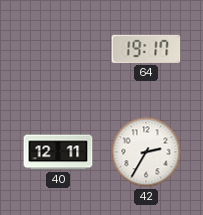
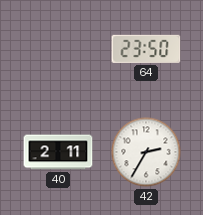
64: 19:17 -> 23:50 (146, 49)
40: 12:11 -> 2:11 (58, 152)
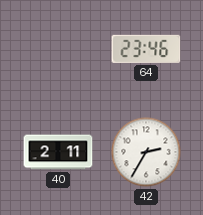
64: 23:50 -> 23:46 (146, 49)
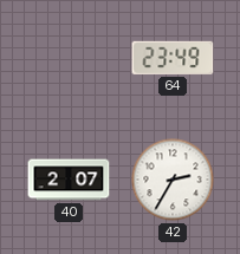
64: 23:46 -> 23:49 (173, 58)
40: 2:11 -> 2:07 (69, 180)
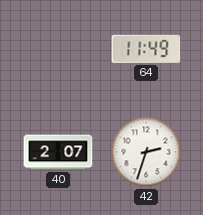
64: 23:49 -> 11:49 (146, 49)
42: 2:35 -> 2:33 (146, 152)
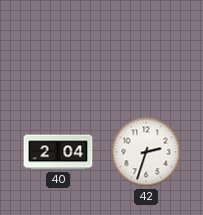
64: 11:49 -> none (146, 49)
40: 2:07 -> 2:04 (58, 152)
